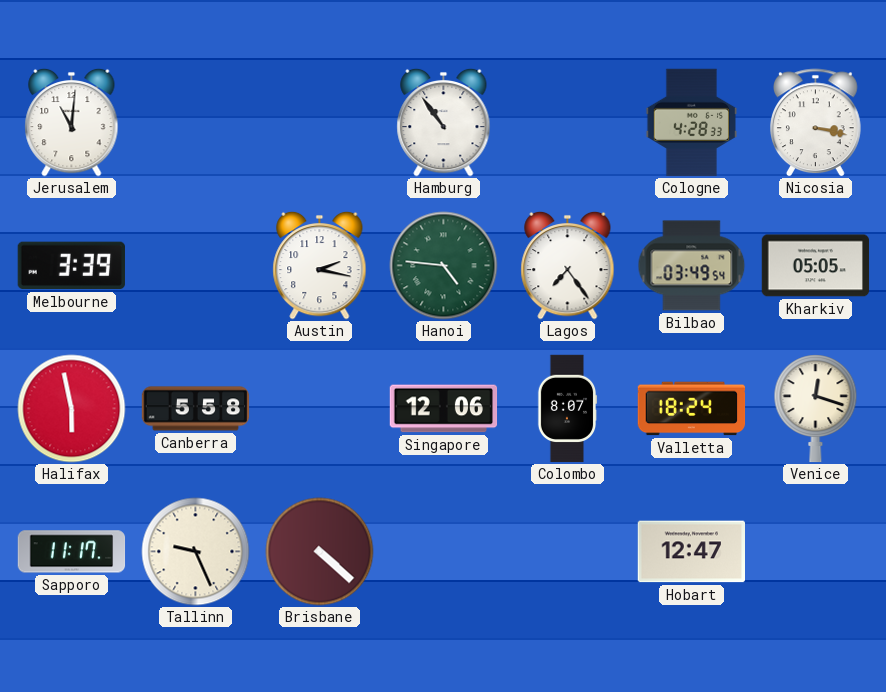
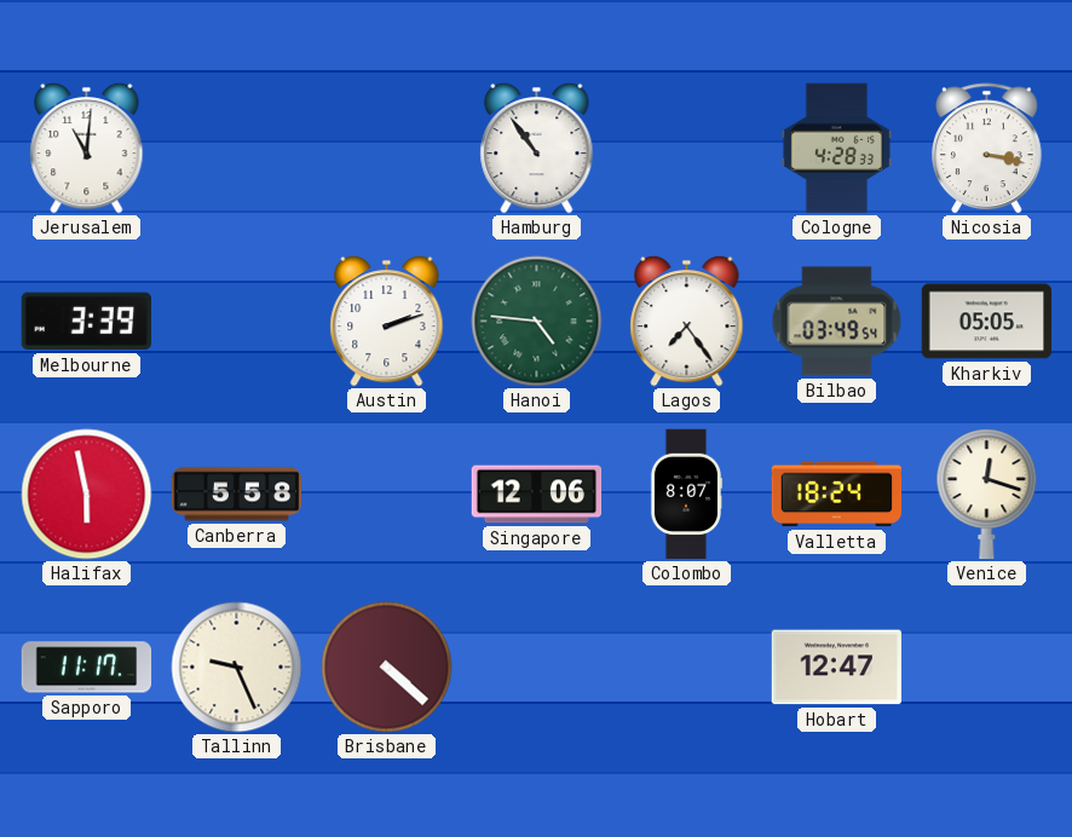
Austin: 2:17 -> 2:12 (387, 321)
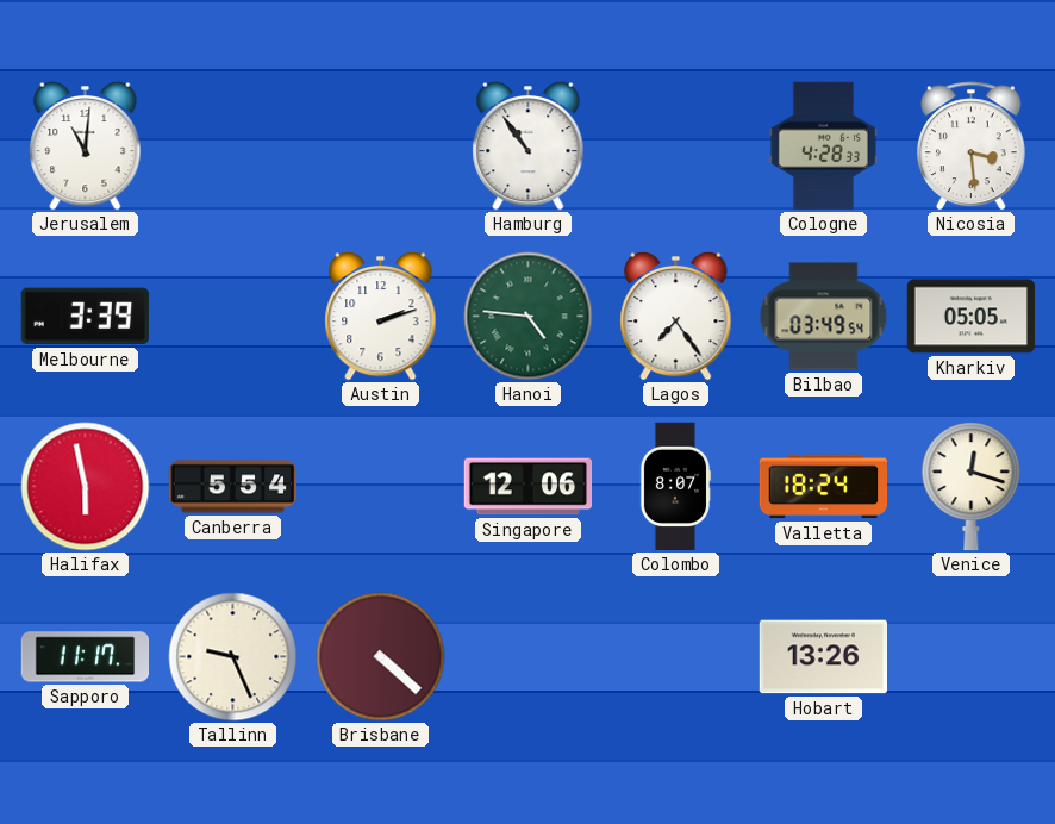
Nicosia: 3:17 -> 3:29 (972, 146)
Canberra: 5:58 -> 5:54 (233, 487)
Hobart: 12:47 -> 13:26 (823, 657)
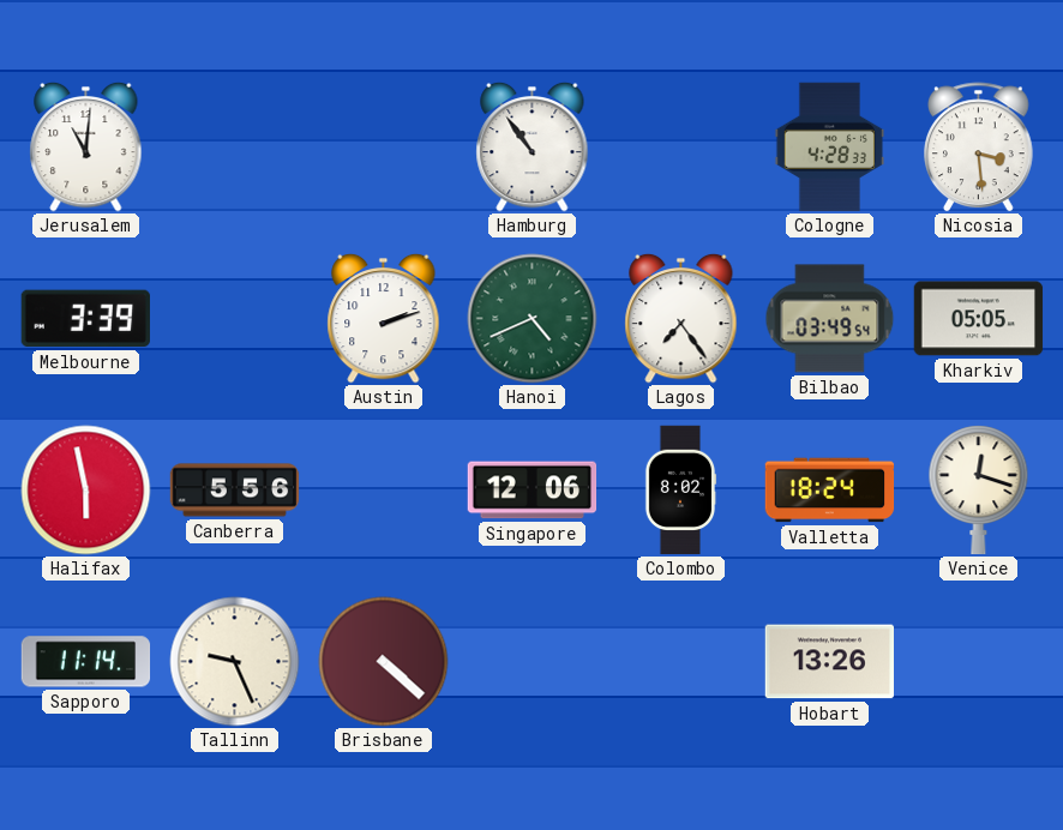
Hanoi: 4:46 -> 4:41 (533, 319)
Canberra: 5:54 -> 5:56 (235, 491)
Colombo: 8:07 -> 8:02 (680, 491)
Sapporo: 11:17 -> 11:14 (86, 662)
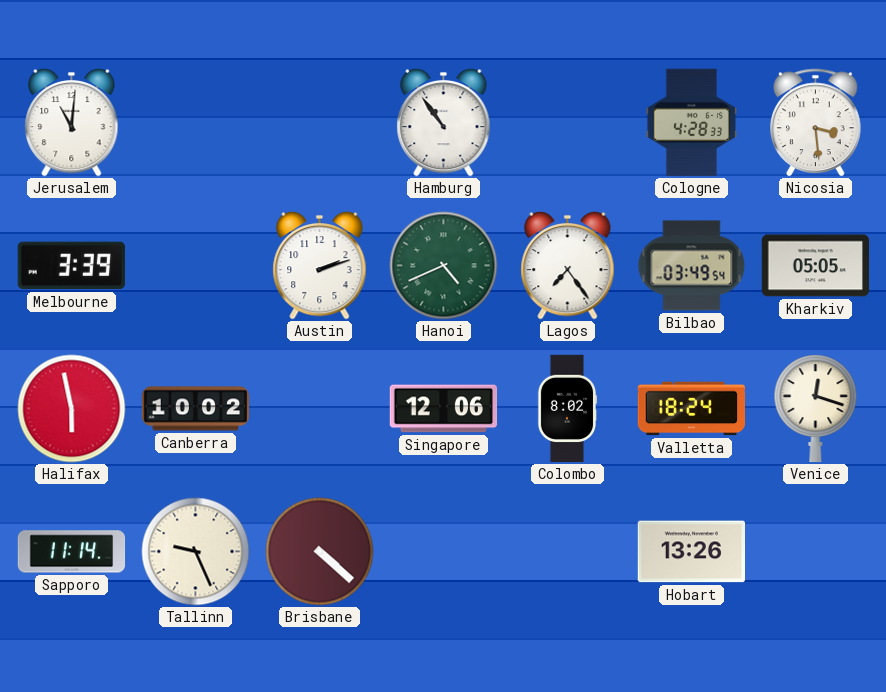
Canberra: 5:56 -> 10:02 (196, 409)
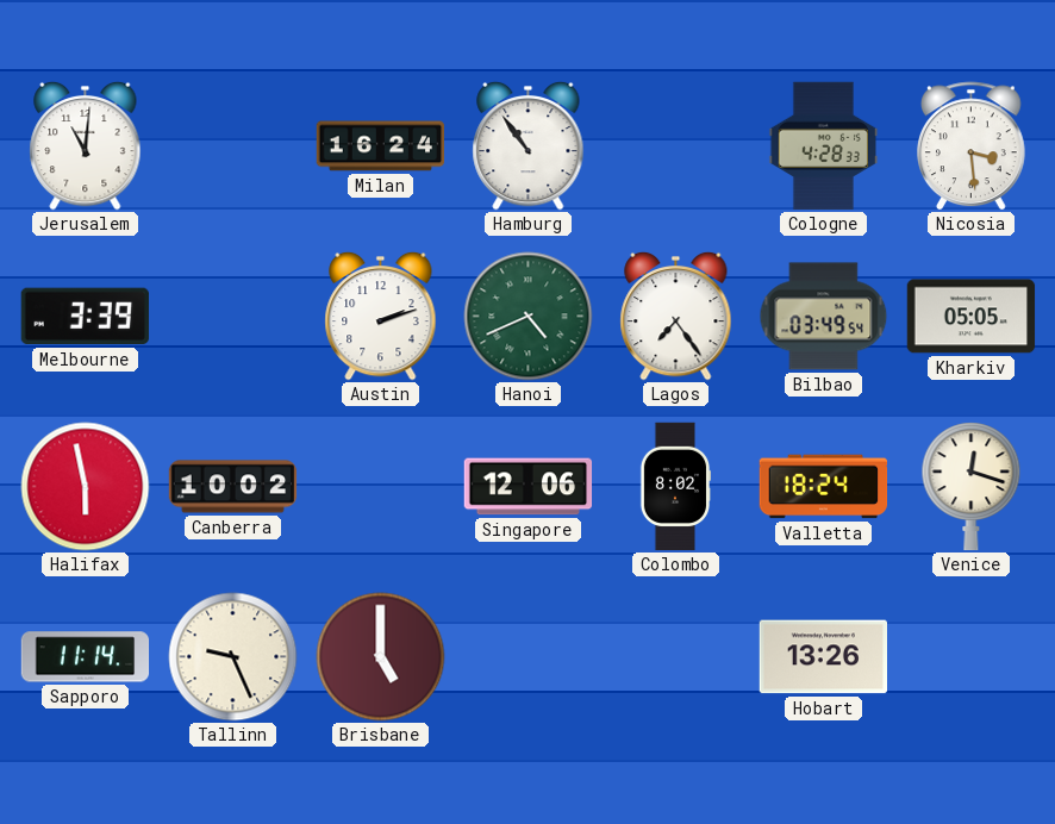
Milan: none -> 16:24 (381, 146)
Brisbane: 4:22 -> 5:00 (381, 657)
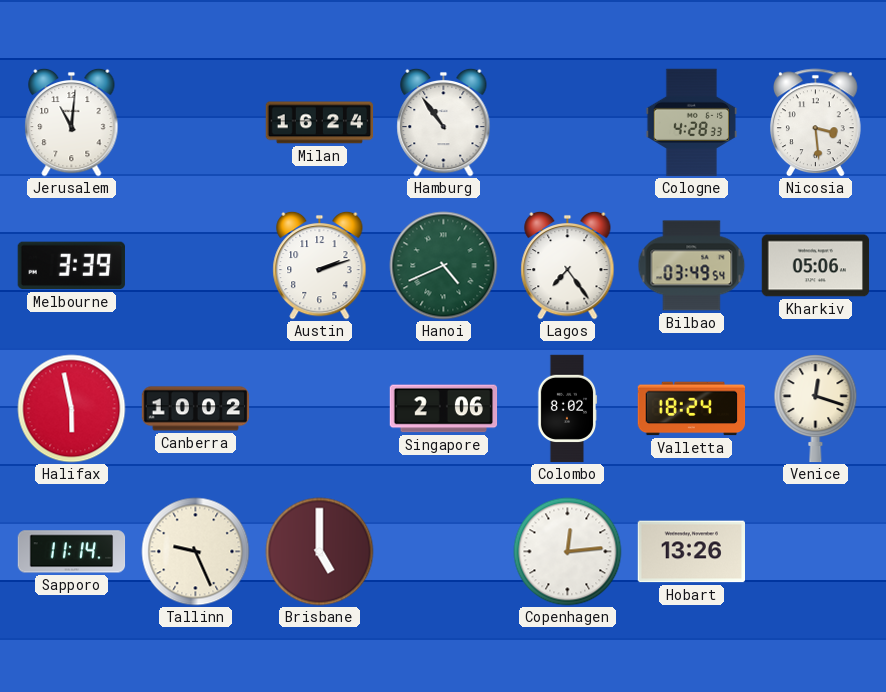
Kharkiv: 05:05 -> 05:06 (816, 266)
Singapore: 12:06 -> 2:06 (444, 409)
Copenhagen: none -> 12:14 (568, 552)
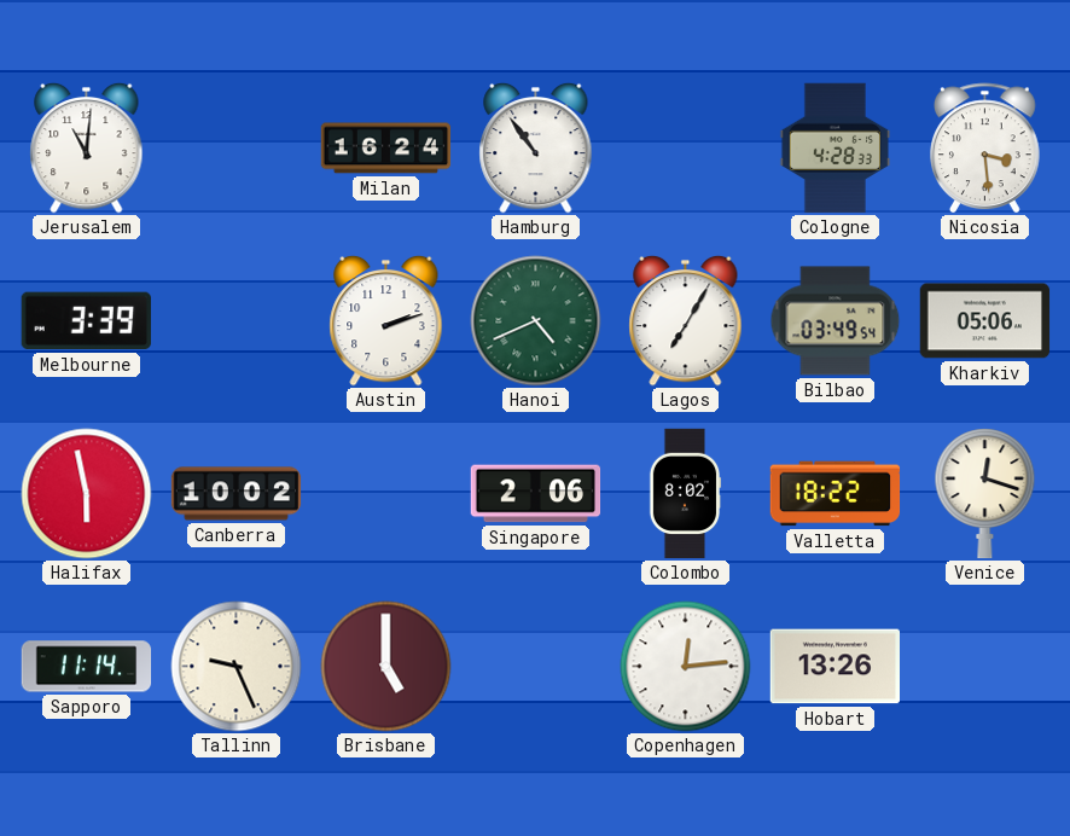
Lagos: 7:24 -> 7:05 (686, 320)
Valletta: 18:24 -> 18:22 (836, 494)
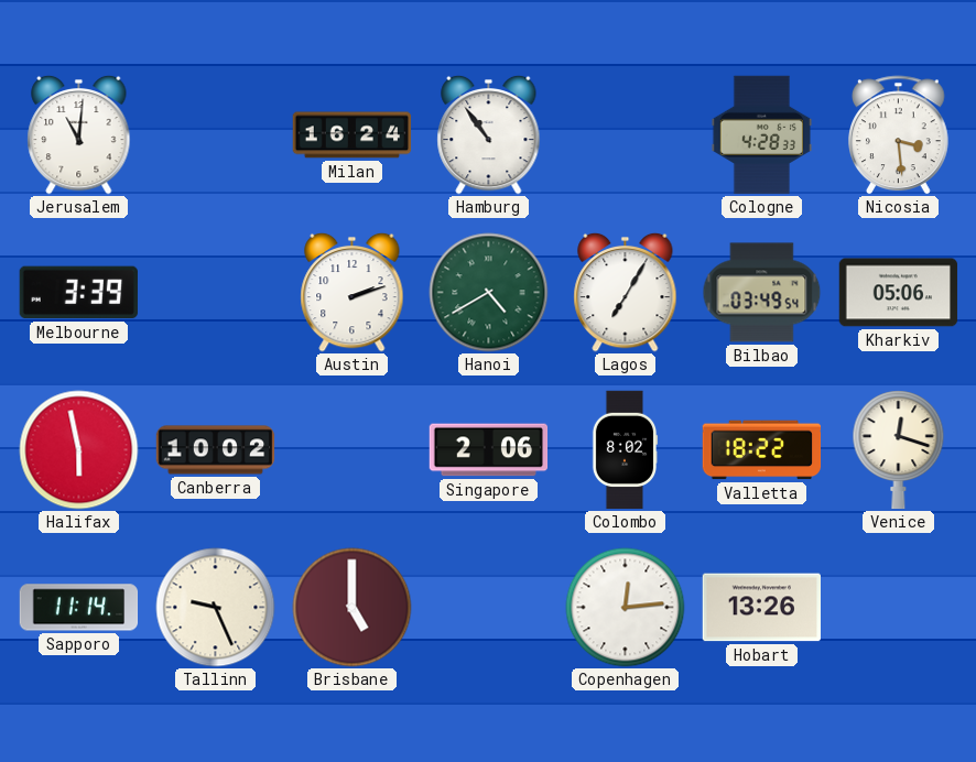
Hanoi: 4:41 -> 4:40 (489, 293)
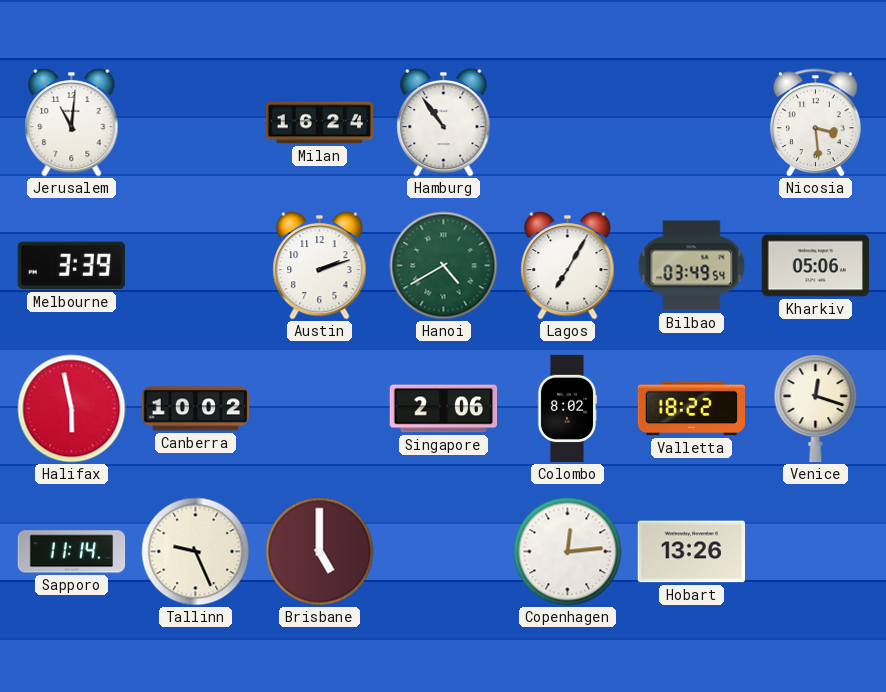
Cologne: 4:28 -> none (761, 135)
